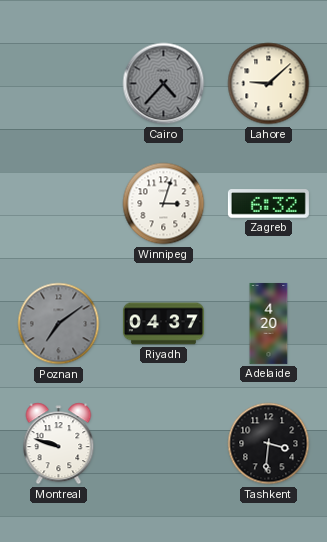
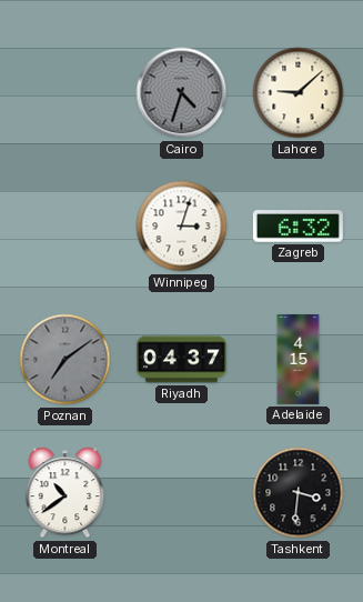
Cairo: 4:37 -> 4:33 (182, 93)
Adelaide: 4:20 -> 4:15 (299, 359)
Montreal: 9:48 -> 10:39 (65, 493)
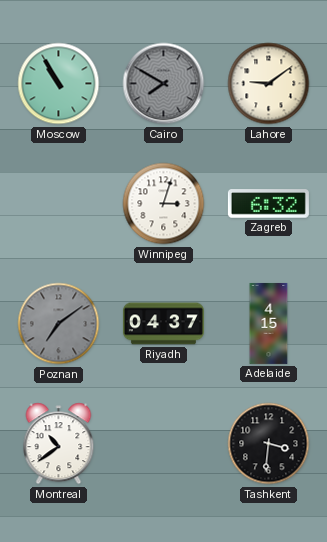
Moscow: none -> 10:55 (59, 84)
Cairo: 4:33 -> 7:50 (164, 84)
Lahore: 9:08 -> 9:09 (269, 84)
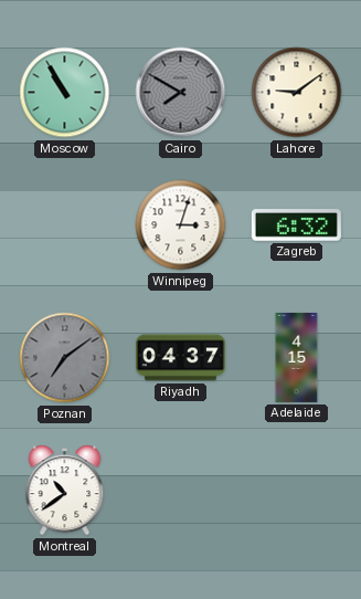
Tashkent: 3:31 -> none (269, 444)
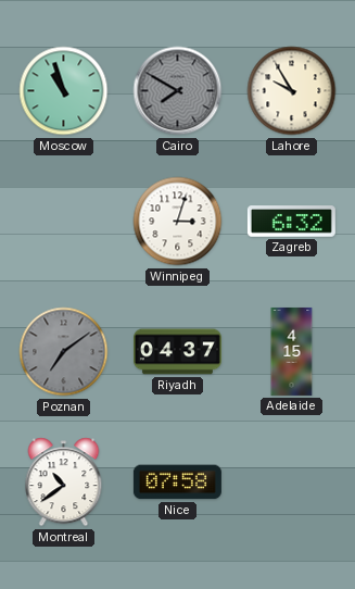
Moscow: 10:55 -> 10:57 (64, 91)
Lahore: 9:09 -> 9:55 (292, 91)
Nice: none -> 07:58 (177, 483)
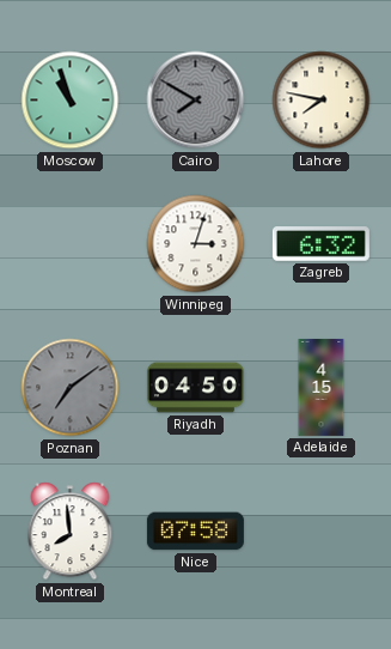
Lahore: 9:55 -> 7:47 (322, 101)
Riyadh: 04:37 -> 04:50 (195, 388)
Montreal: 10:39 -> 7:59 (71, 532)
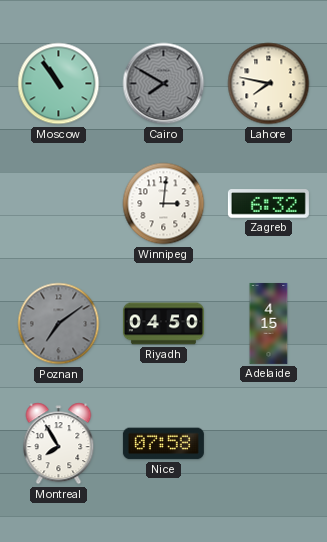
Moscow: 10:57 -> 10:54 (59, 84)
Winnipeg: 3:03 -> 3:01 (164, 204)
Montreal: 7:59 -> 7:55 (59, 444)
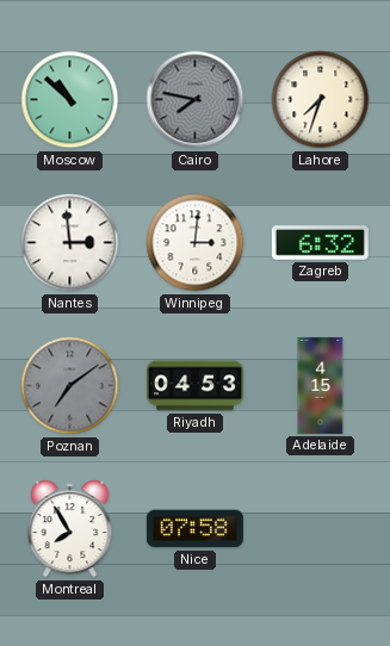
Moscow: 10:54 -> 10:52 (70, 100)
Cairo: 7:50 -> 7:47 (196, 100)
Lahore: 7:47 -> 7:33 (321, 100)
Nantes: none -> 2:59 (70, 243)
Riyadh: 04:50 -> 04:53 (194, 386)
